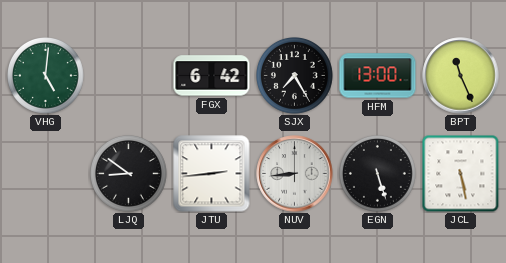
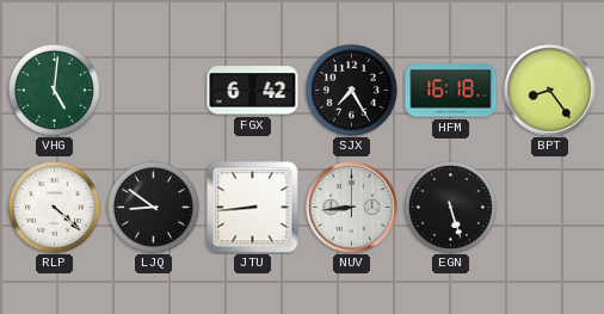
HFM: 13:00 -> 16:18 (451, 91)
BPT: 11:26 -> 8:24 (550, 91)
RLP: none -> 4:22 (55, 208)
JTU: 2:44 -> 8:44 (253, 208)
JCL: 5:28 -> none (460, 173)
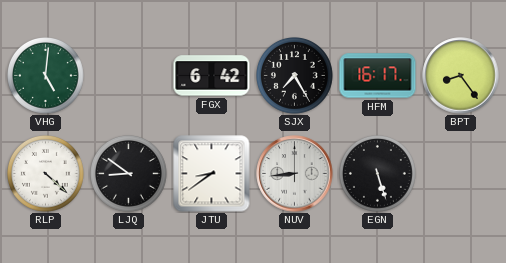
HFM: 16:18 -> 16:17 (378, 76)
JTU: 8:44 -> 8:39 (212, 174)
